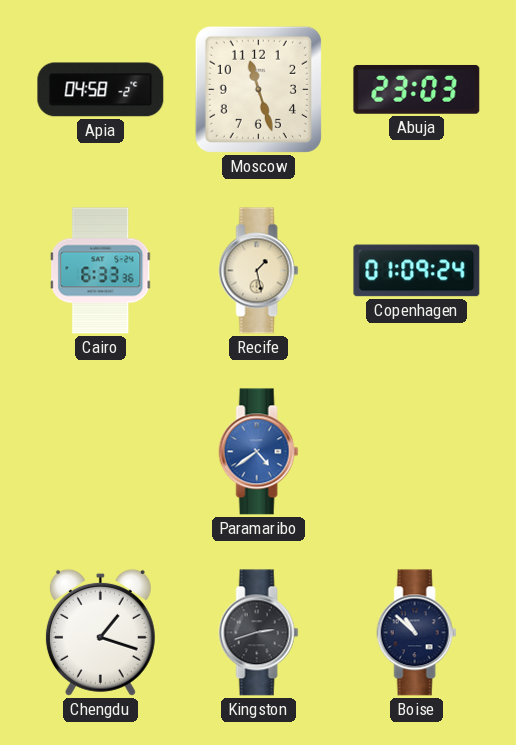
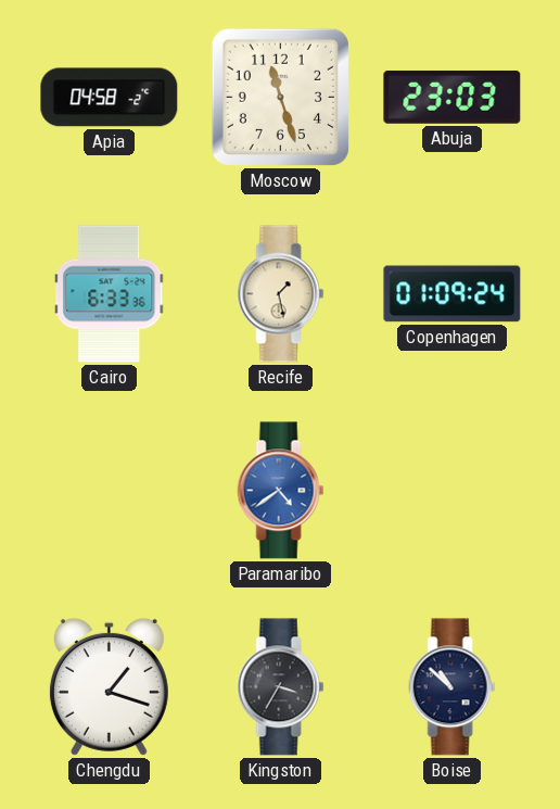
Kingston: 2:42 -> 3:35 (281, 687)
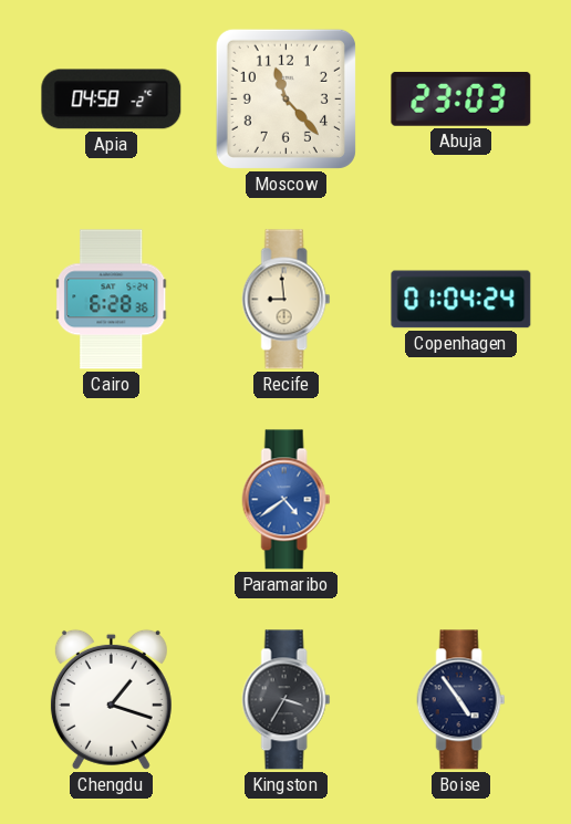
Moscow: 11:27 -> 11:23 (285, 98)
Cairo: 6:33 -> 6:28 (112, 300)
Recife: 1:28 -> 8:59 (287, 300)
Copenhagen: 01:09 -> 01:04 (461, 300)
Boise: 10:52 -> 4:54 (461, 700)
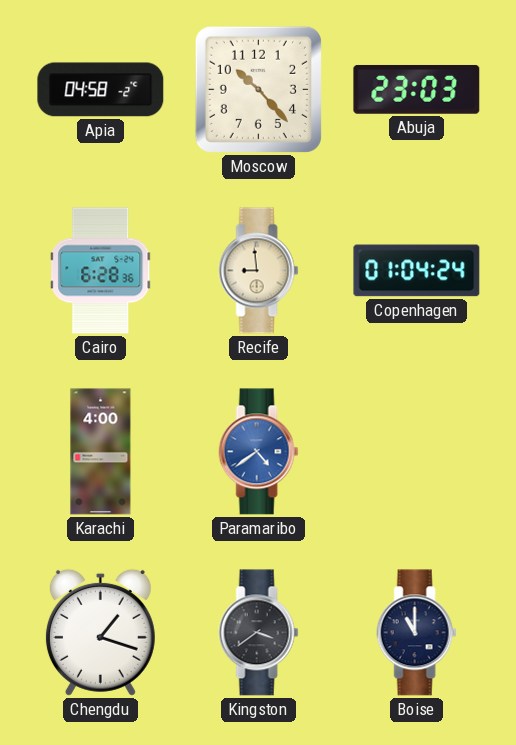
Moscow: 11:23 -> 10:23 (258, 89)
Karachi: none -> 4:00 (101, 452)
Kingston: 3:35 -> 3:39 (259, 633)
Boise: 4:54 -> 11:00 (417, 633)
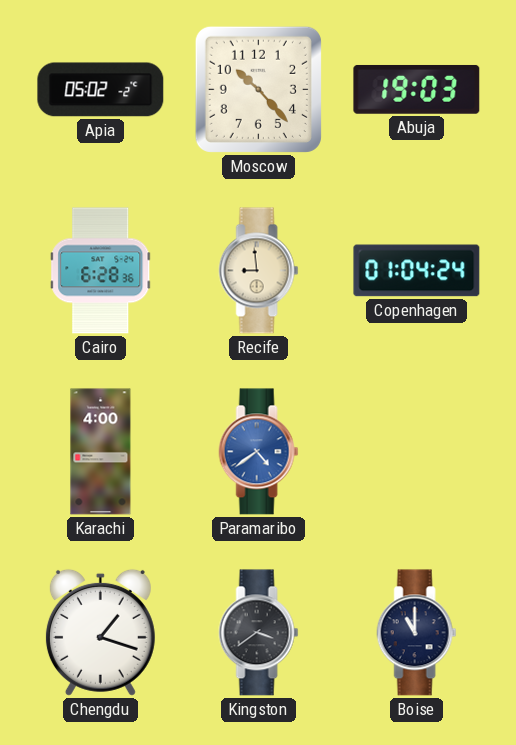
Apia: 04:58 -> 05:02 (101, 90)
Abuja: 23:03 -> 19:03 (417, 89)
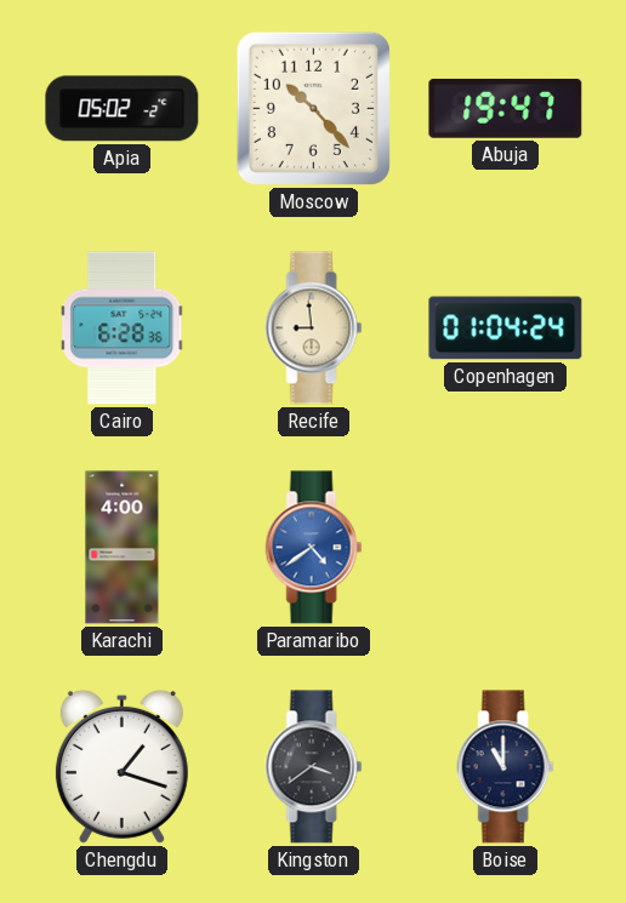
Abuja: 19:03 -> 19:47 (506, 108)
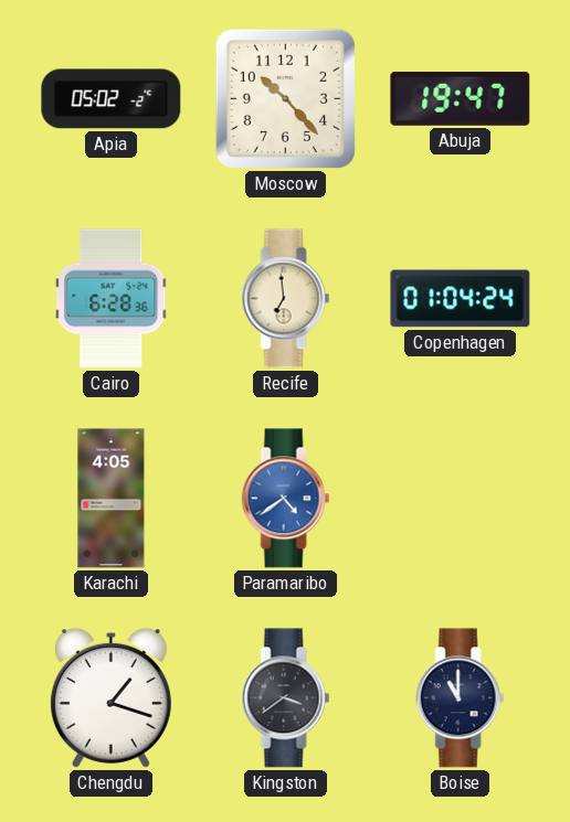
Recife: 8:59 -> 6:59 (286, 299)
Karachi: 4:00 -> 4:05 (112, 499)
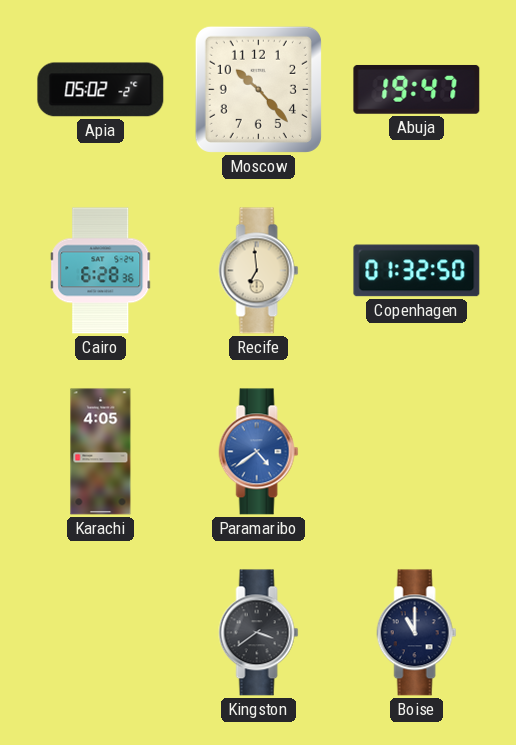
Copenhagen: 01:04 -> 01:32 (417, 271)
Chengdu: 1:18 -> none (110, 697)
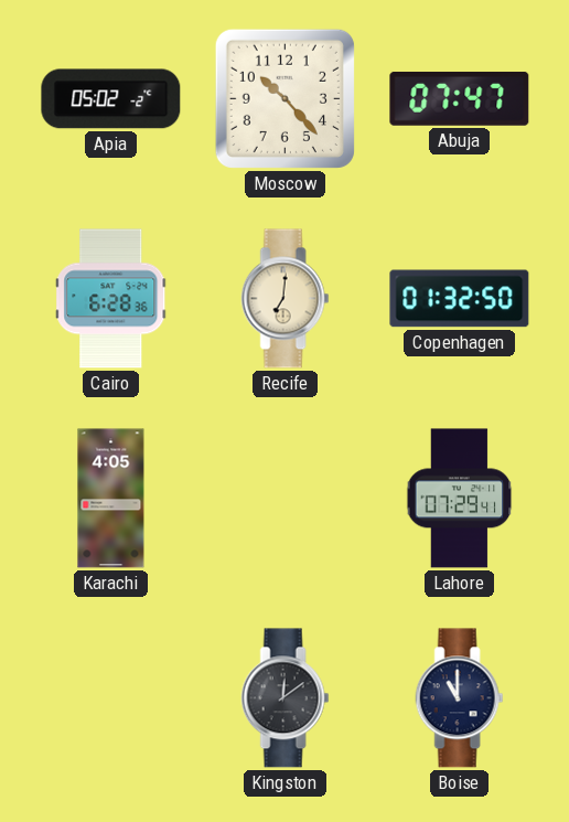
Abuja: 19:47 -> 07:47 (460, 98)
Recife: 6:59 -> 7:01 (286, 299)
Paramaribo: 4:39 -> none (259, 452)
Lahore: none -> 07:29 (460, 499)
Kingston: 3:39 -> 12:09 (286, 698)
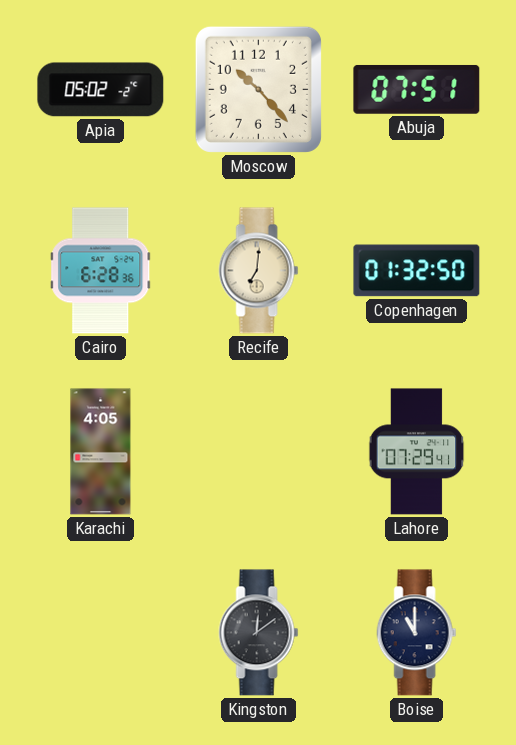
Abuja: 07:47 -> 07:51 (417, 89)
